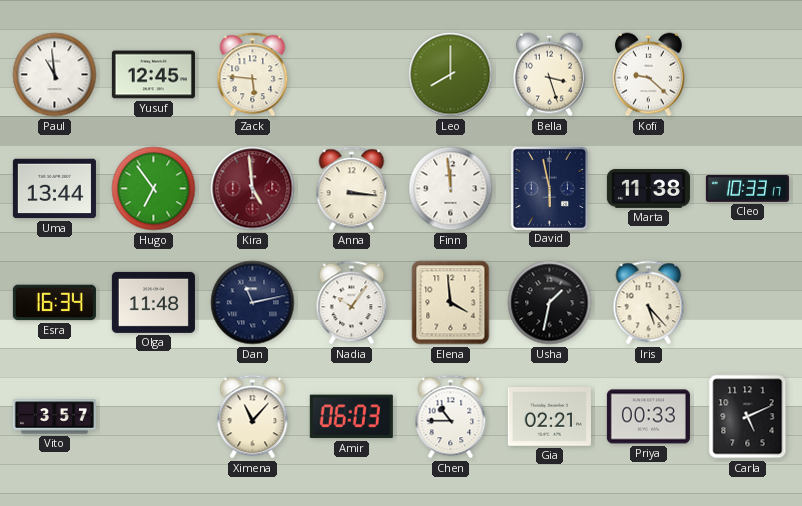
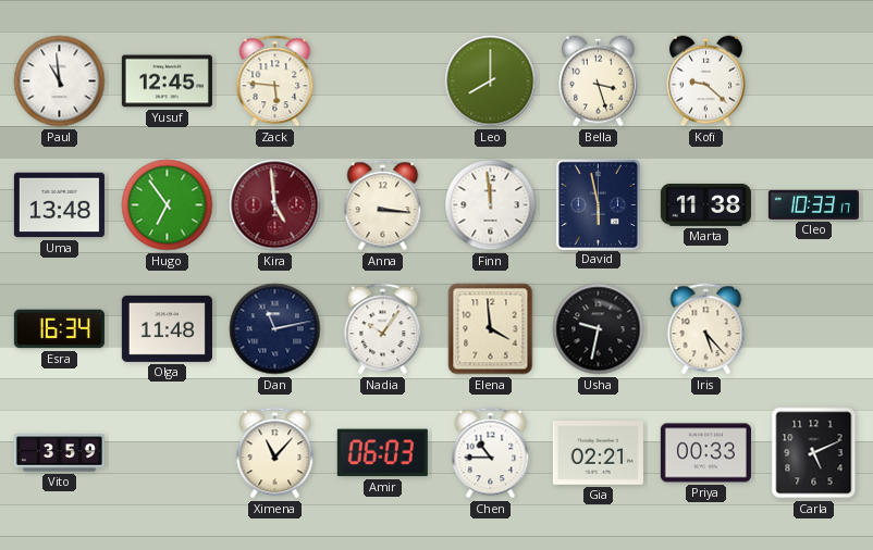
Uma: 13:44 -> 13:48 (59, 205)
Usha: 1:32 -> 9:32 (599, 329)
Vito: 3:57 -> 3:59 (59, 453)
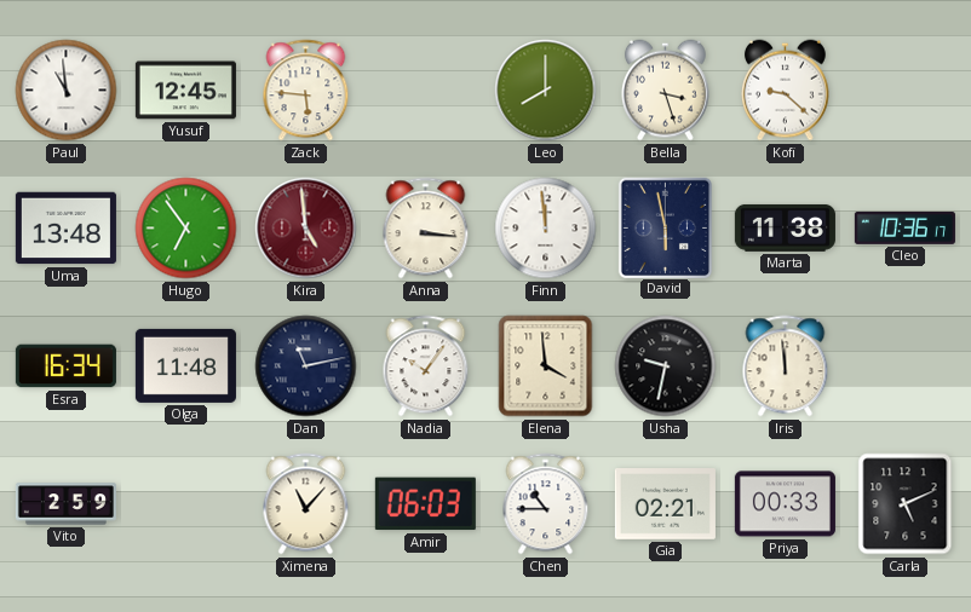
Cleo: 10:33 -> 10:36 (904, 227)
Iris: 5:23 -> 11:59 (786, 366)
Vito: 3:59 -> 2:59 (65, 504)
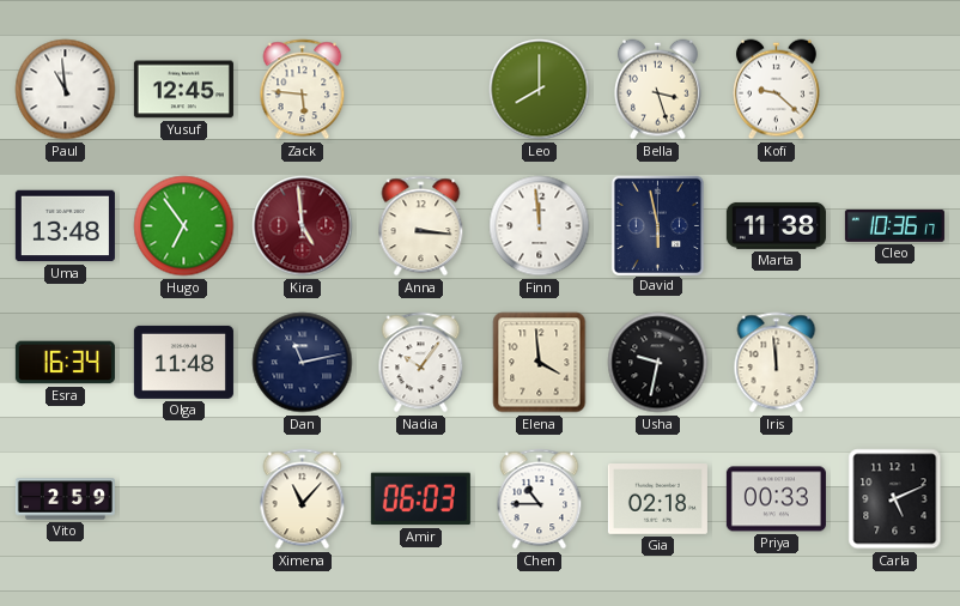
Gia: 02:21 -> 02:18 (657, 499)
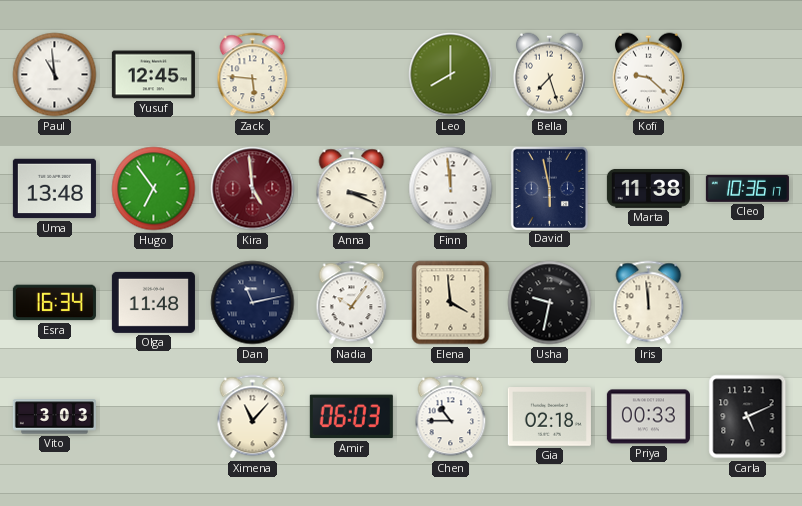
Bella: 3:27 -> 7:27 (549, 75)
Anna: 3:16 -> 3:19 (352, 189)
Vito: 2:59 -> 3:03 (54, 417)
